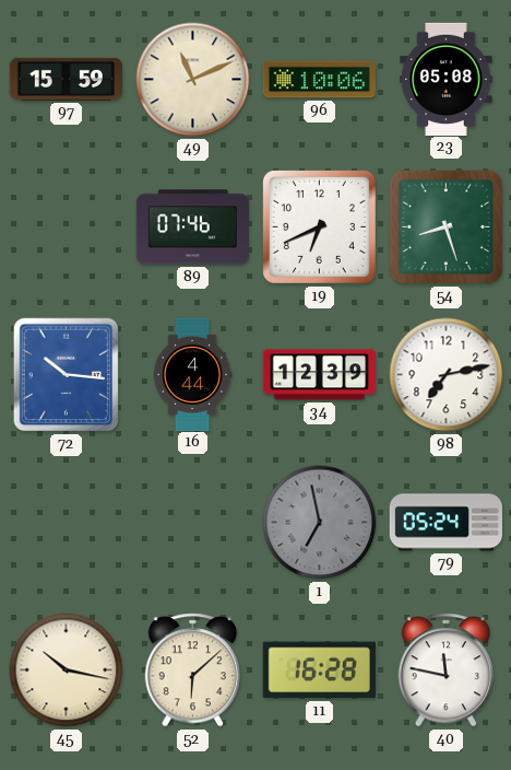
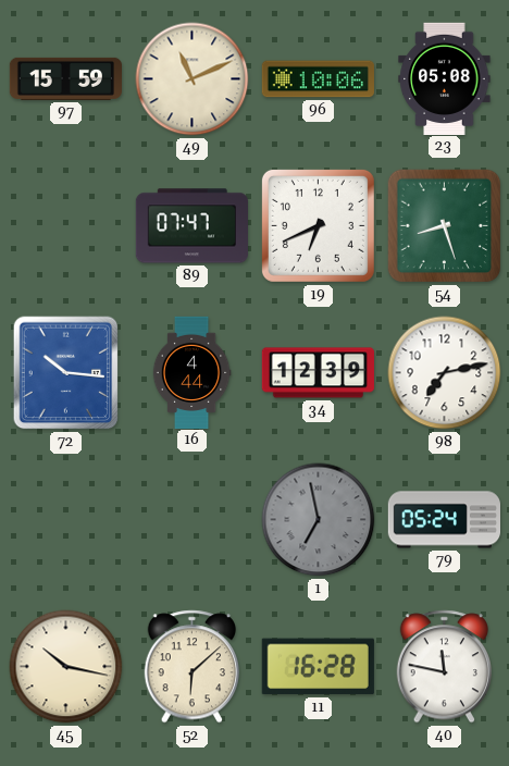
89: 07:46 -> 07:47 (191, 226)
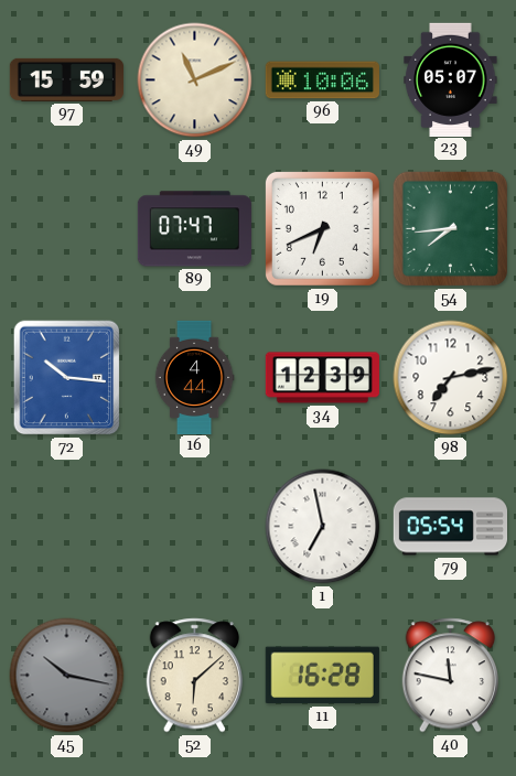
23: 05:08 -> 05:07 (451, 79)
54: 8:27 -> 7:44 (451, 229)
1 dial: grey -> white (323, 527)
79: 05:24 -> 05:54 (450, 527)
45 dial: cream -> grey (67, 676)
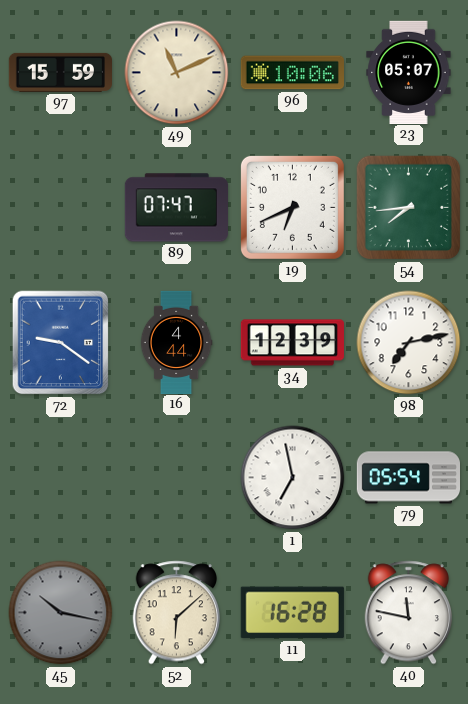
72: 10:16 -> 9:21 (61, 343)
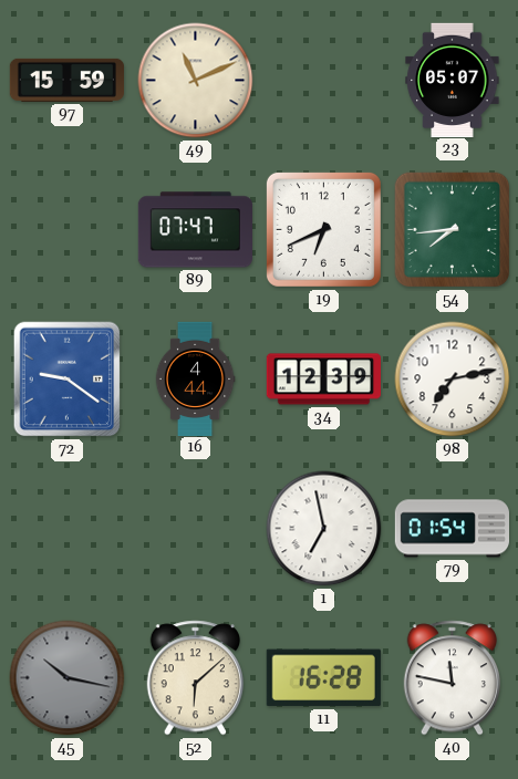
96: 10:06 -> none (292, 73)
79: 05:54 -> 01:54 (452, 529)
